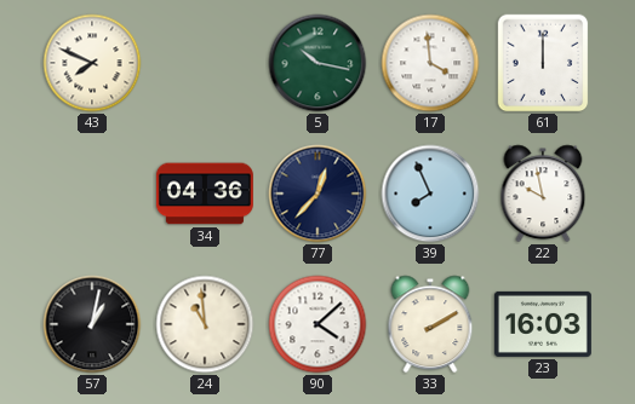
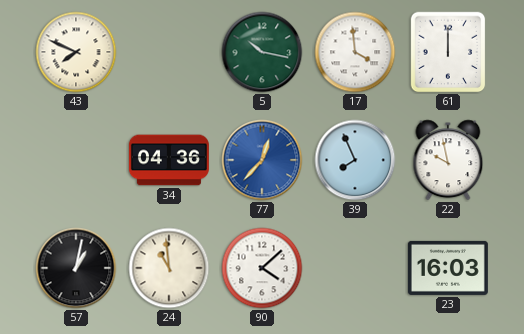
77 dial: navy -> blue (262, 160)
33: 2:10 -> none (430, 324)
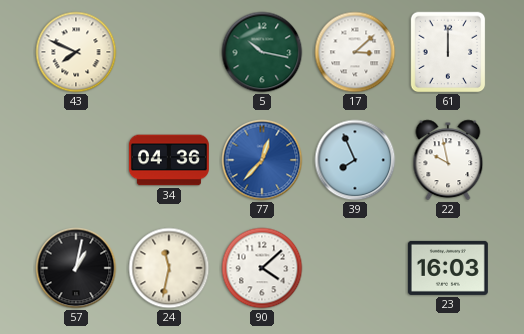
17: 3:59 -> 3:08 (355, 52)
24: 10:59 -> 11:32 (169, 268)
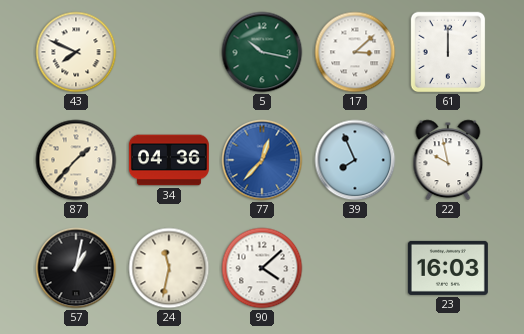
87: none -> 1:37 (76, 160)
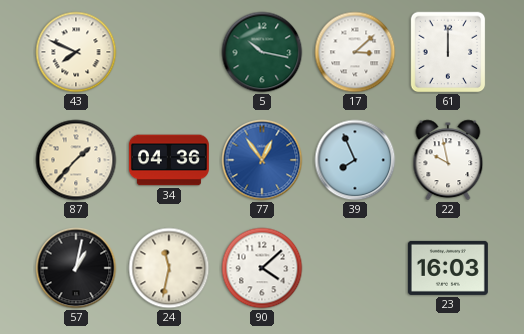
77: 12:37 -> 12:54 (262, 160)
